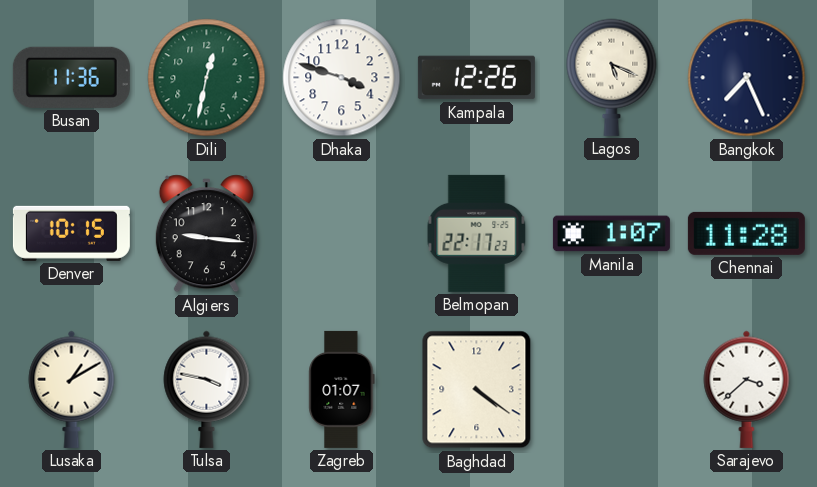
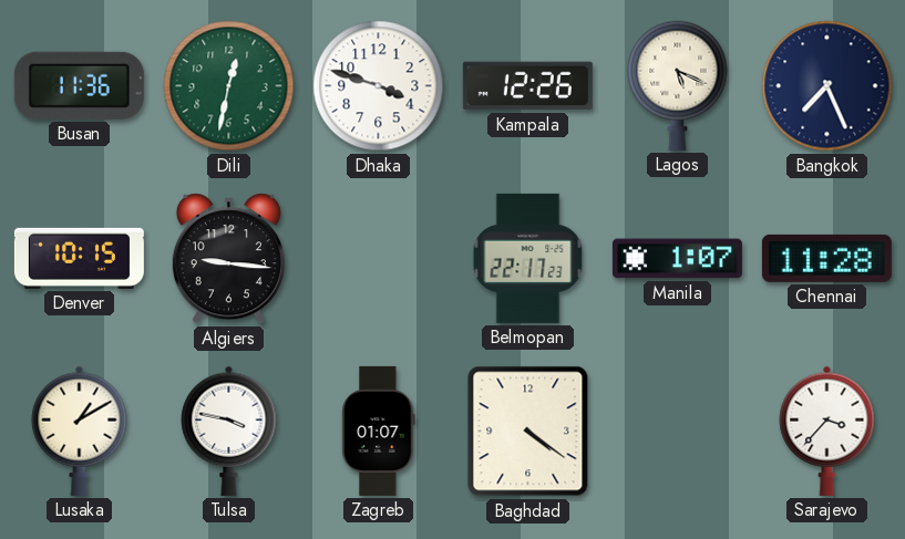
Sarajevo: 3:38 -> 3:37 (827, 431)
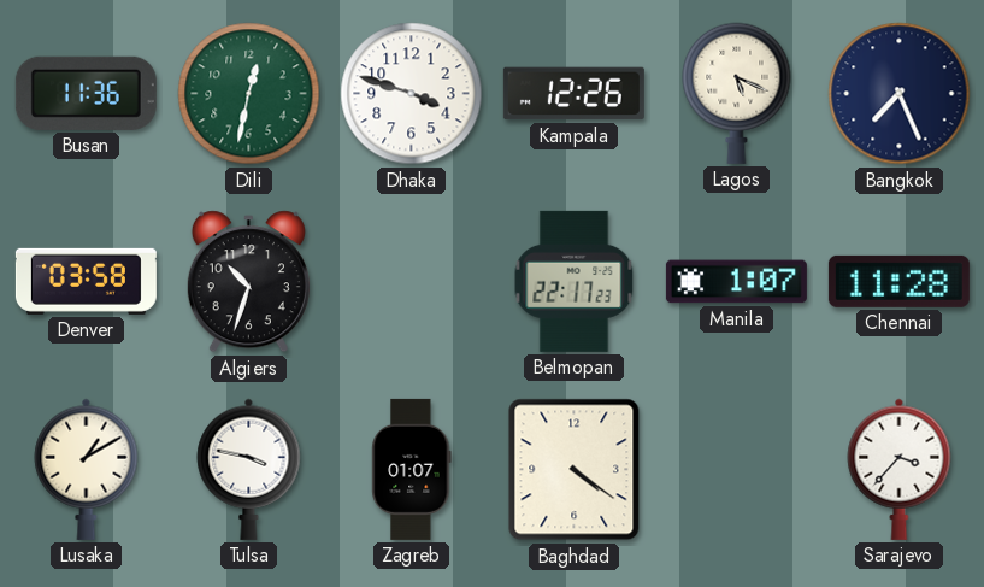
Denver: 10:15 -> 03:58 (86, 281)
Algiers: 9:16 -> 10:33 (248, 282)
